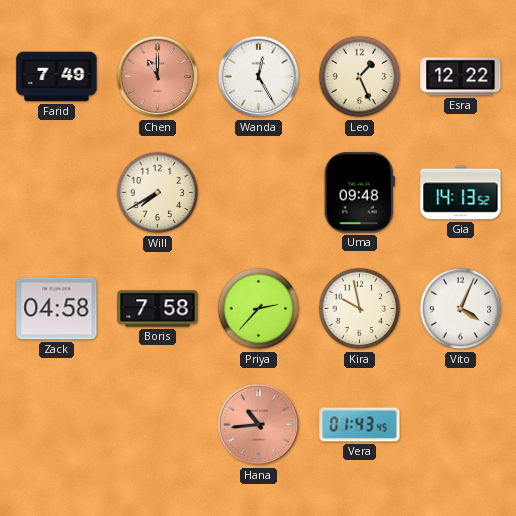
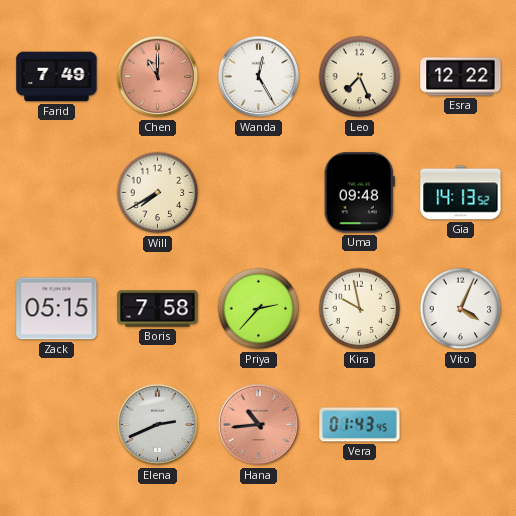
Leo: 1:26 -> 7:26 (360, 77)
Zack: 04:58 -> 05:15 (57, 309)
Elena: none -> 2:41 (158, 425)
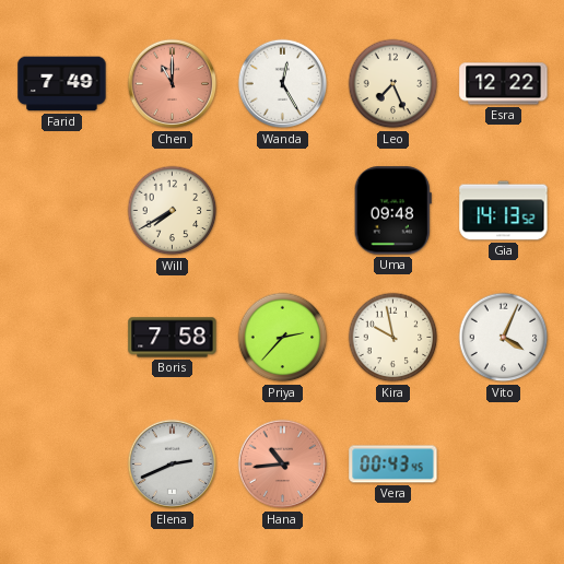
Zack: 05:15 -> none (57, 309)
Vera: 01:43 -> 00:43 (393, 465)
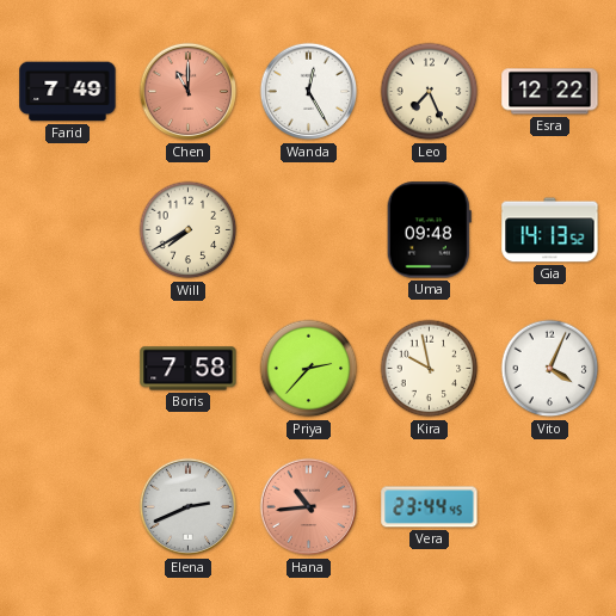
Vera: 00:43 -> 23:44 (430, 507)
